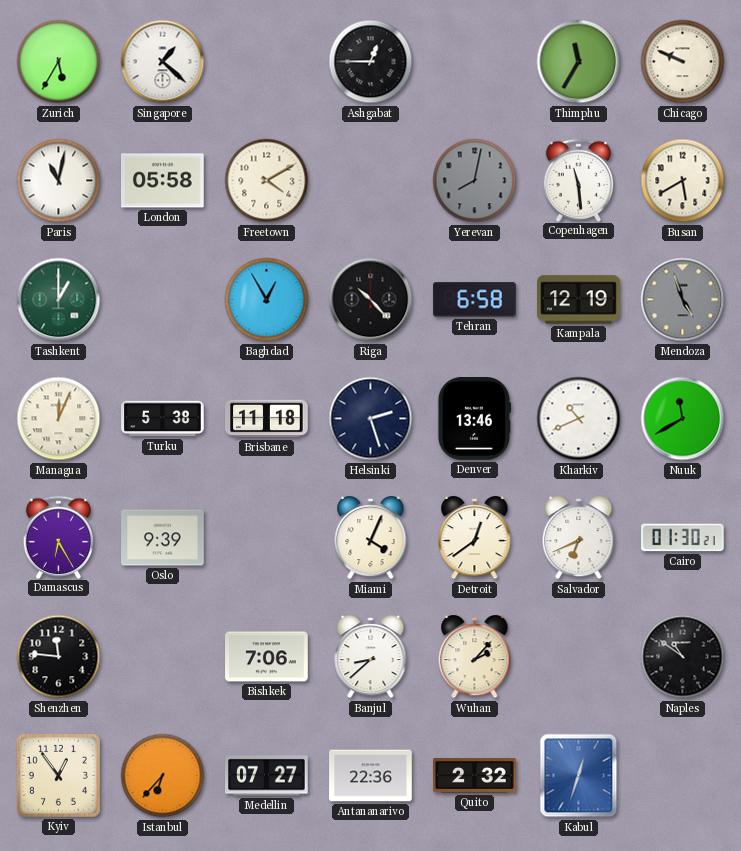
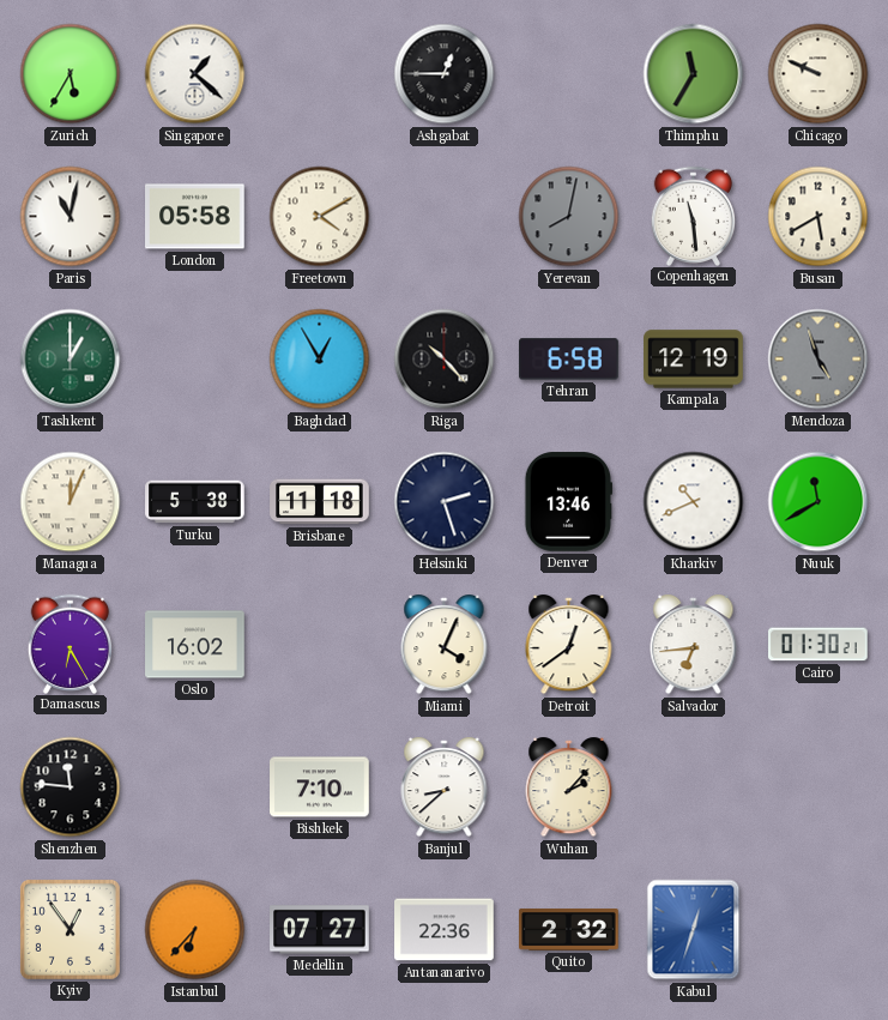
Oslo: 9:39 -> 16:02 (195, 645)
Salvador: 6:41 -> 6:44 (694, 646)
Bishkek: 7:06 -> 7:10 (320, 787)
Naples: 10:51 -> none (683, 657)
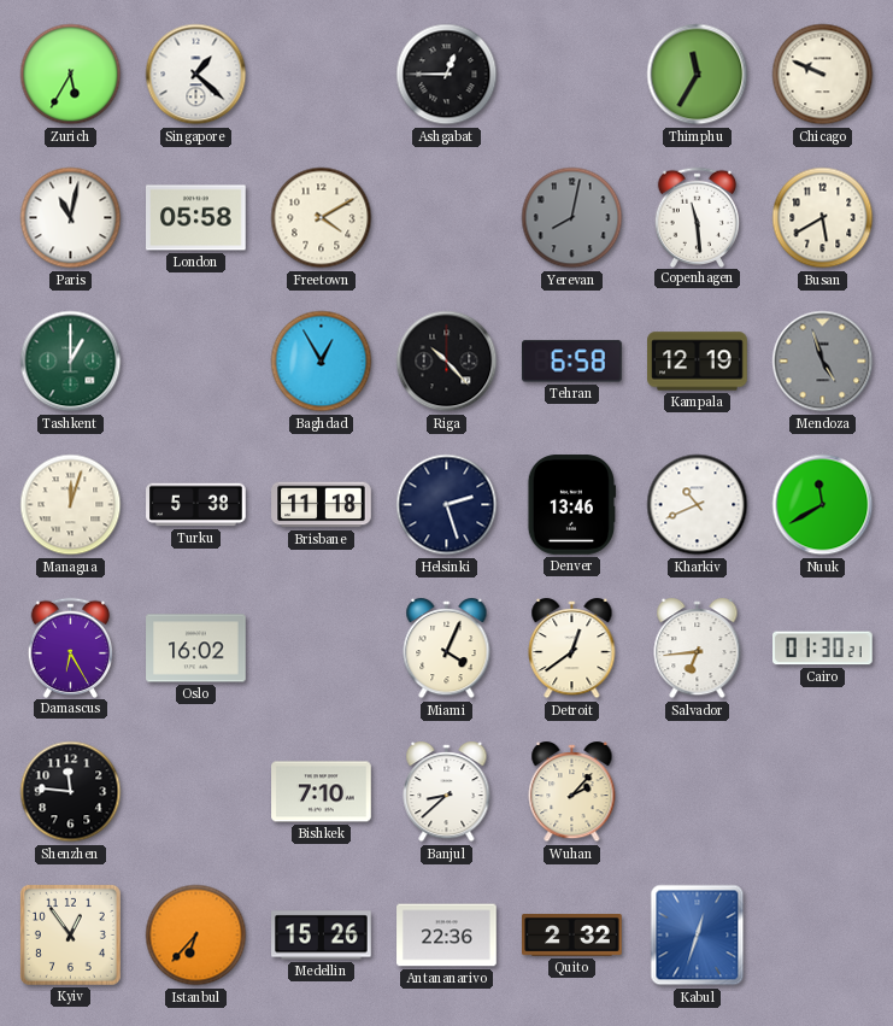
Managua: 12:04 -> 12:03 (71, 505)
Medellin: 07:27 -> 15:26 (322, 936)
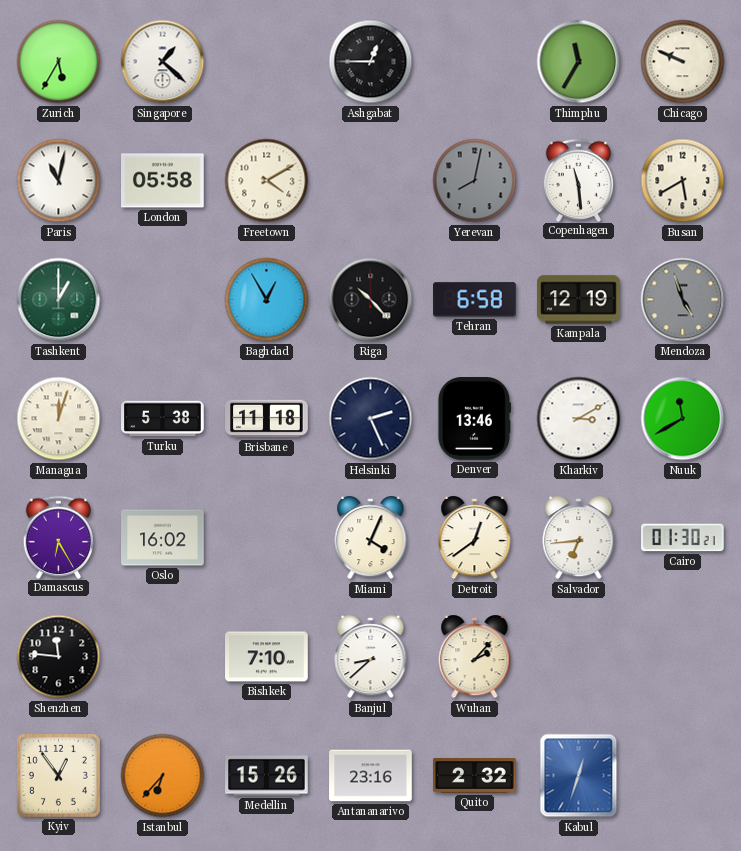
Helsinki: 2:27 -> 2:26 (371, 419)
Kharkiv: 10:41 -> 3:10 (579, 419)
Antananarivo: 22:36 -> 23:16 (371, 776)
